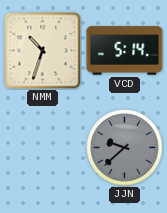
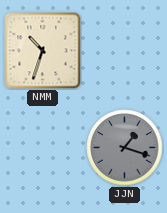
VCD: 5:14 -> none (125, 51)
JJN: 9:38 -> 1:18 (125, 148)
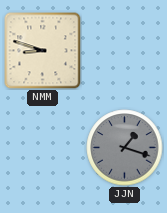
NMM: 10:33 -> 8:48 (43, 51)
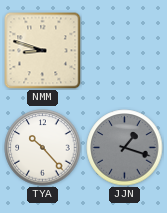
TYA: none -> 10:23 (43, 148)
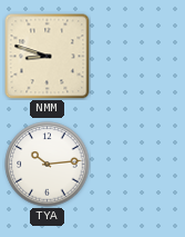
TYA: 10:23 -> 10:14 (48, 165)
JJN: 1:18 -> none (125, 148)
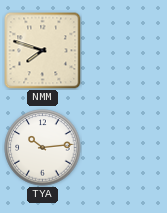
NMM: 8:48 -> 7:48 (43, 51)
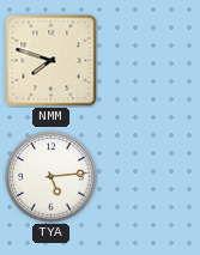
TYA: 10:14 -> 5:14 (51, 177)
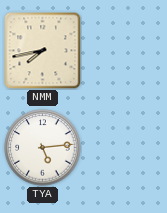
NMM: 7:48 -> 7:43 (43, 51)
